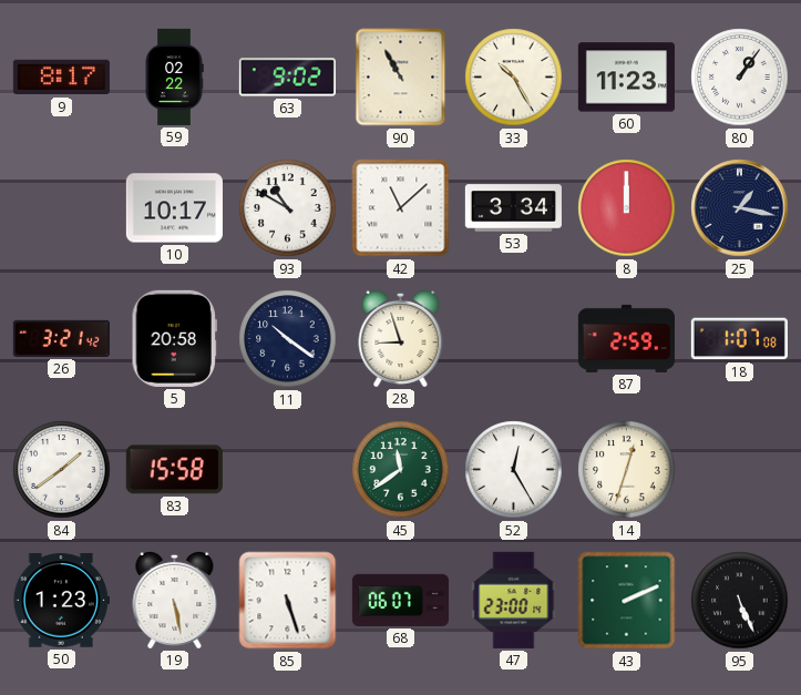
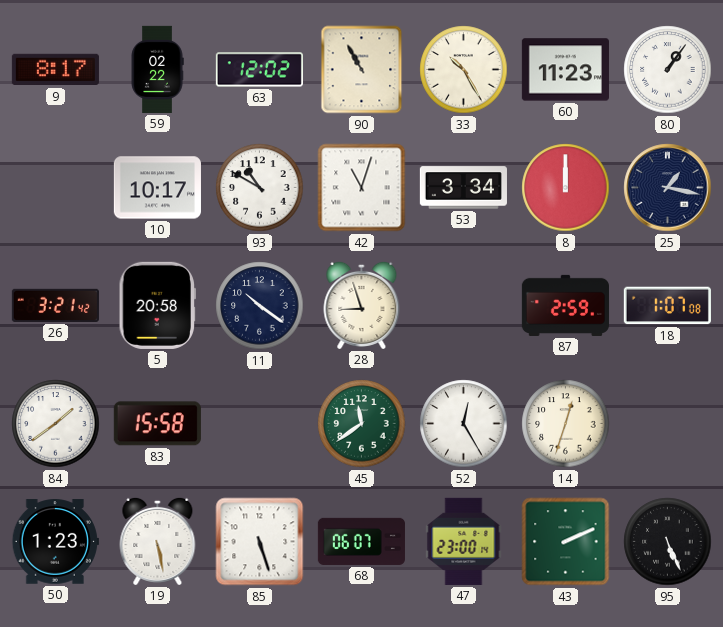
63: 9:02 -> 12:02 (259, 70)
42: 11:08 -> 11:03 (362, 188)
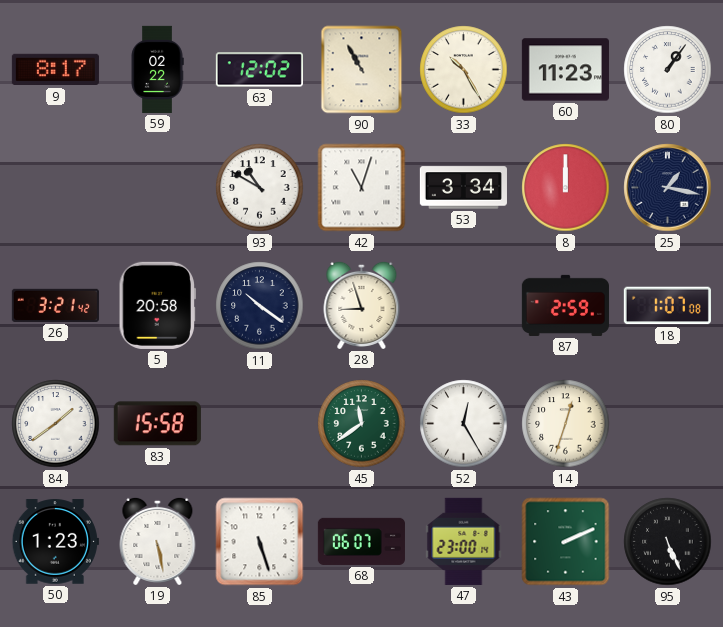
10: 10:17 -> none (157, 188)
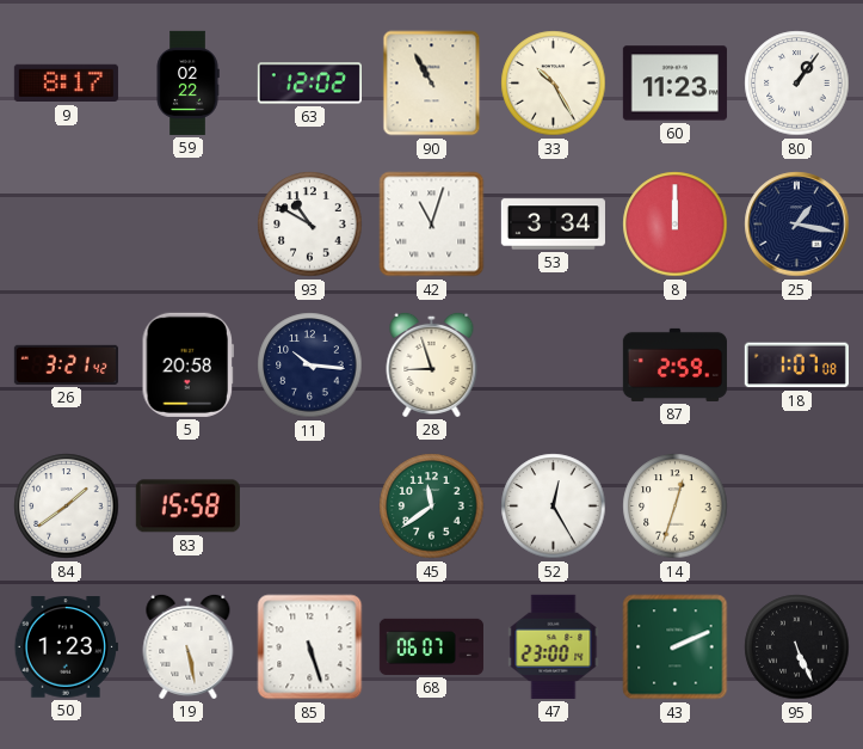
11: 10:21 -> 10:16 (310, 366)
